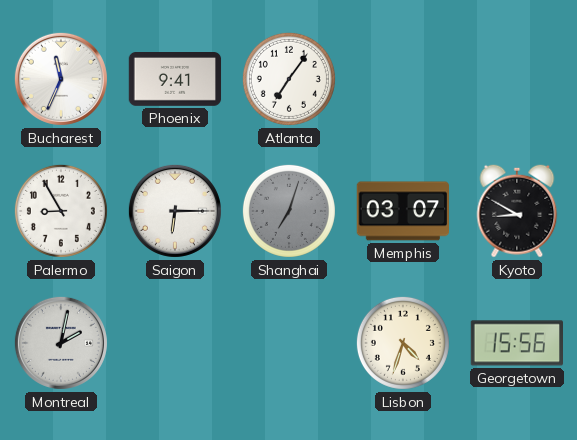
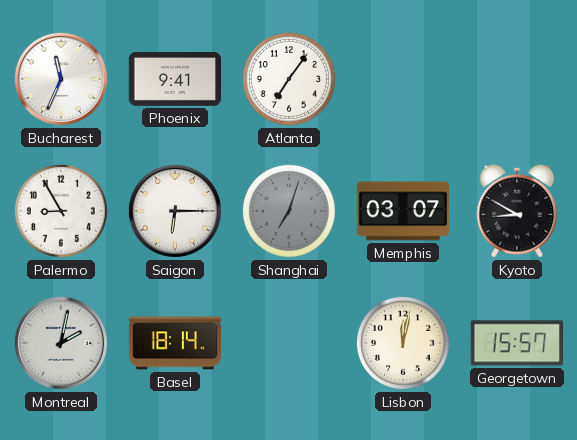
Basel: none -> 18:14 (175, 343)
Lisbon: 4:33 -> 12:02 (403, 343)
Georgetown: 15:56 -> 15:57 (516, 343)
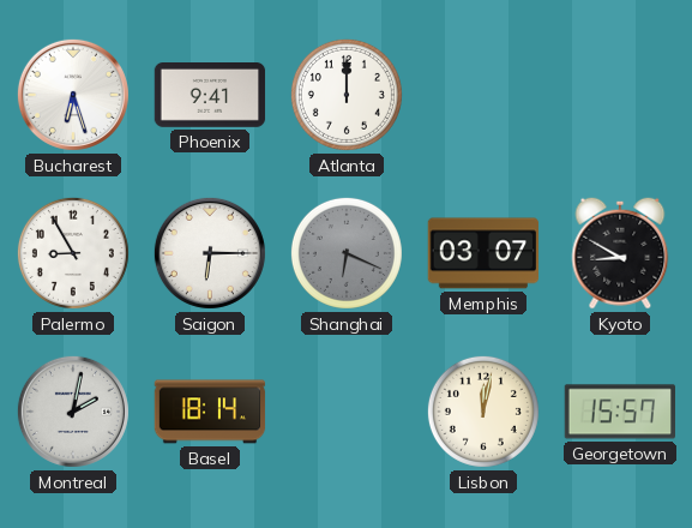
Bucharest: 11:34 -> 6:27 (73, 95)
Atlanta: 7:06 -> 12:00 (347, 95)
Shanghai: 7:03 -> 6:19 (347, 253)
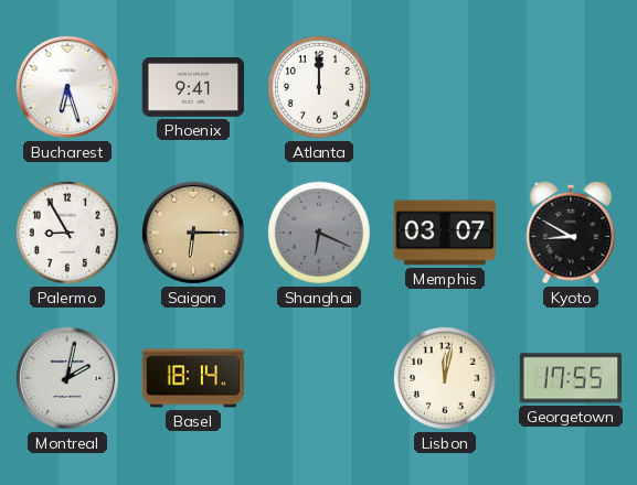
Saigon dial: white -> champagne (193, 233)
Georgetown: 15:57 -> 17:55 (570, 378)
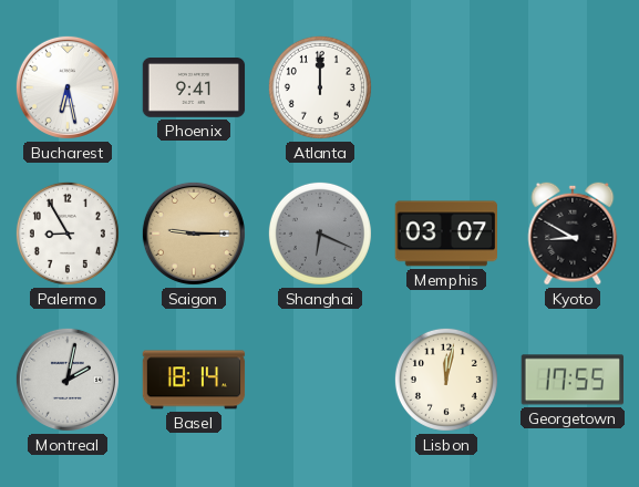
Bucharest: 6:27 -> 6:28 (68, 87)
Saigon: 6:15 -> 9:15 (194, 234)
